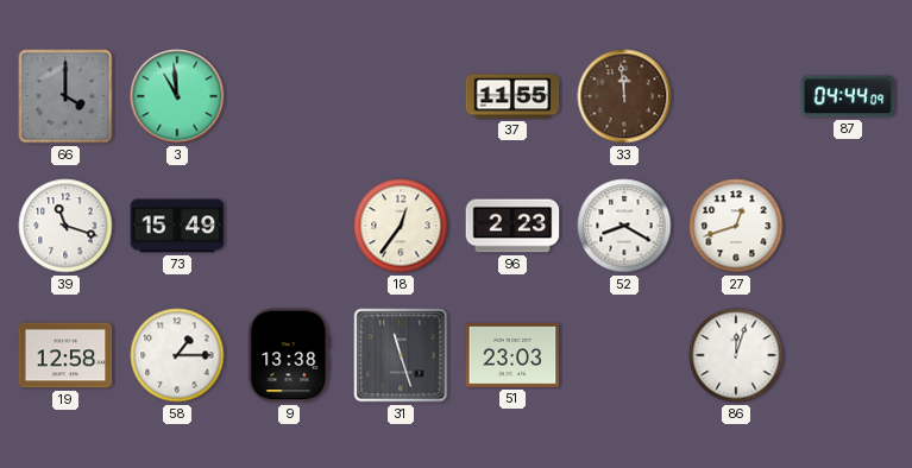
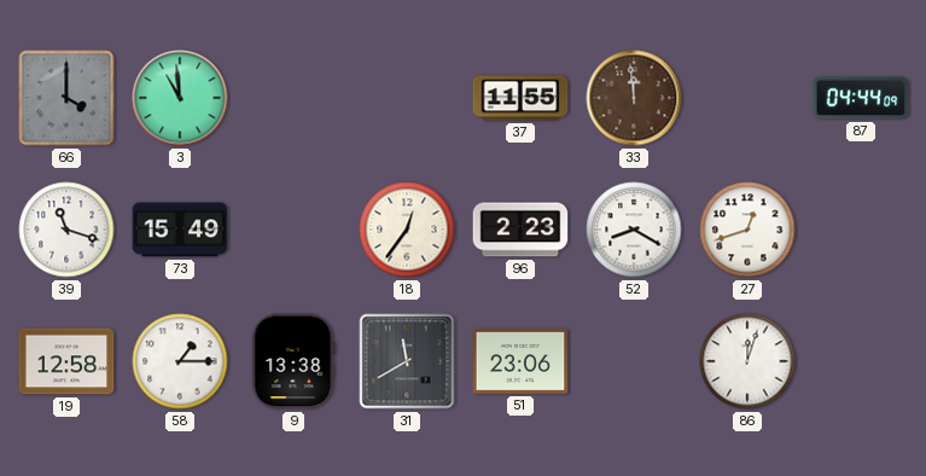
31: 11:27 -> 11:40 (407, 361)
51: 23:03 -> 23:06 (520, 362)
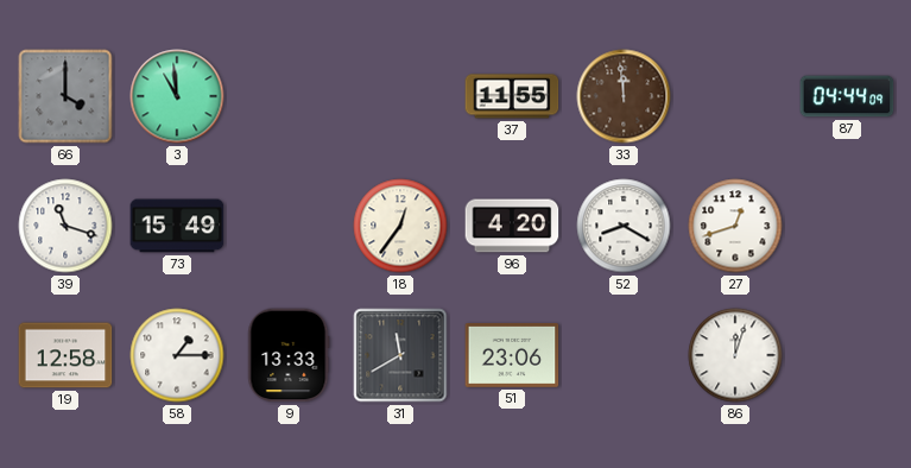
96: 2:23 -> 4:20 (512, 226)
9: 13:38 -> 13:33 (289, 355)
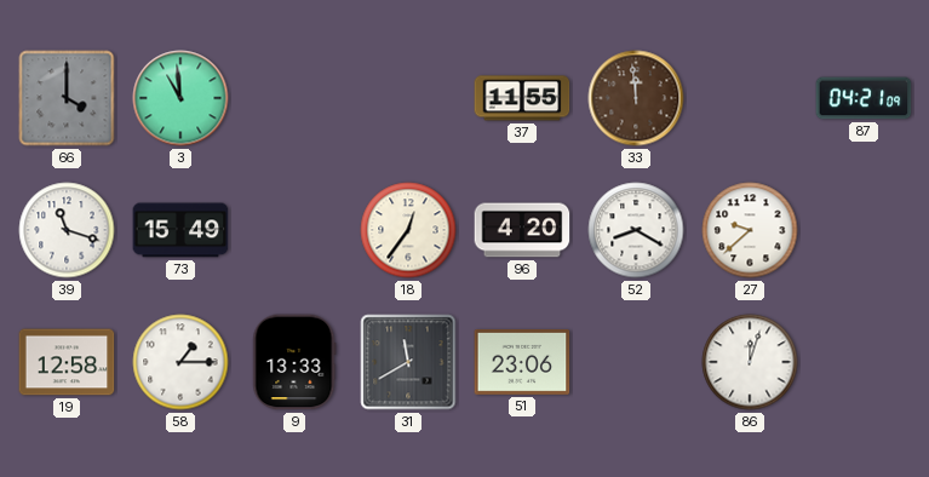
87: 04:44 -> 04:21 (864, 98)
27: 12:42 -> 9:38 (750, 230)
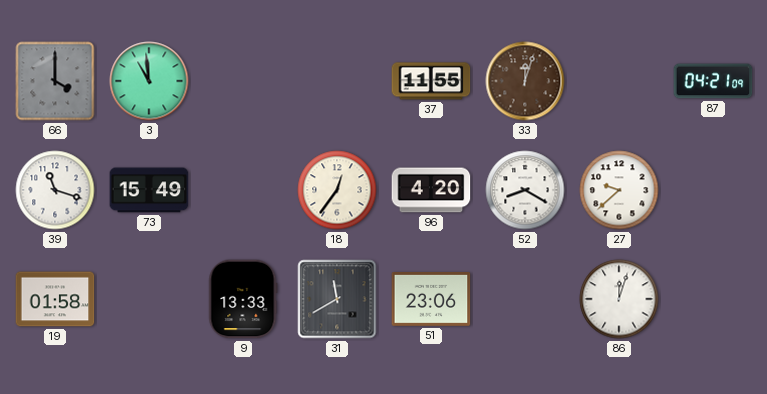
33: 11:59 -> 12:03 (525, 81)
19: 12:58 -> 01:58 (55, 299)
58: 1:15 -> none (180, 362)
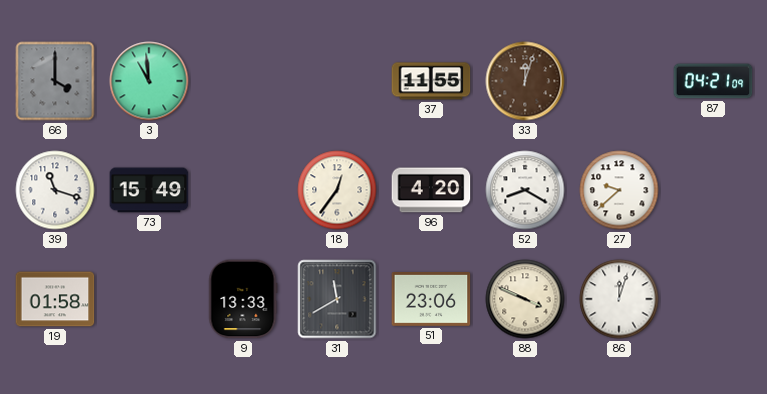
88: none -> 3:49 (525, 299)
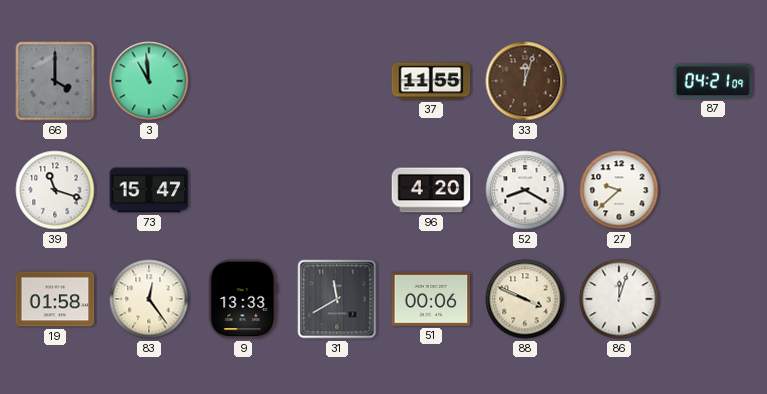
73: 15:49 -> 15:47 (149, 190)
18: 12:36 -> none (337, 190)
83: none -> 12:24 (149, 299)
51: 23:06 -> 00:06 (431, 300)
